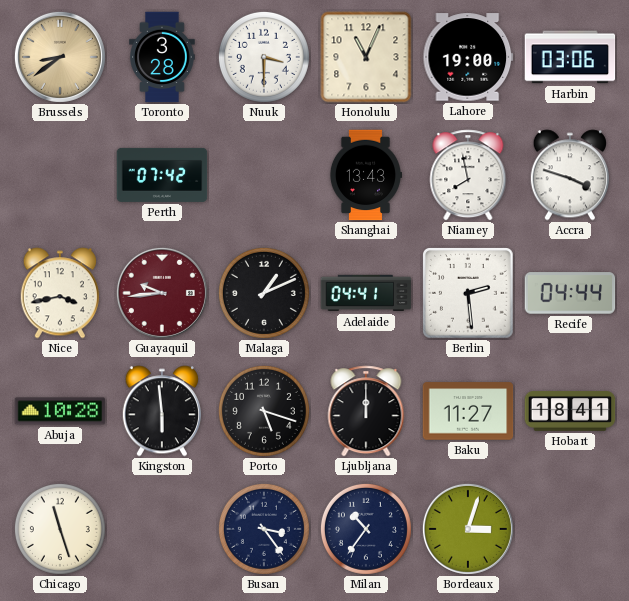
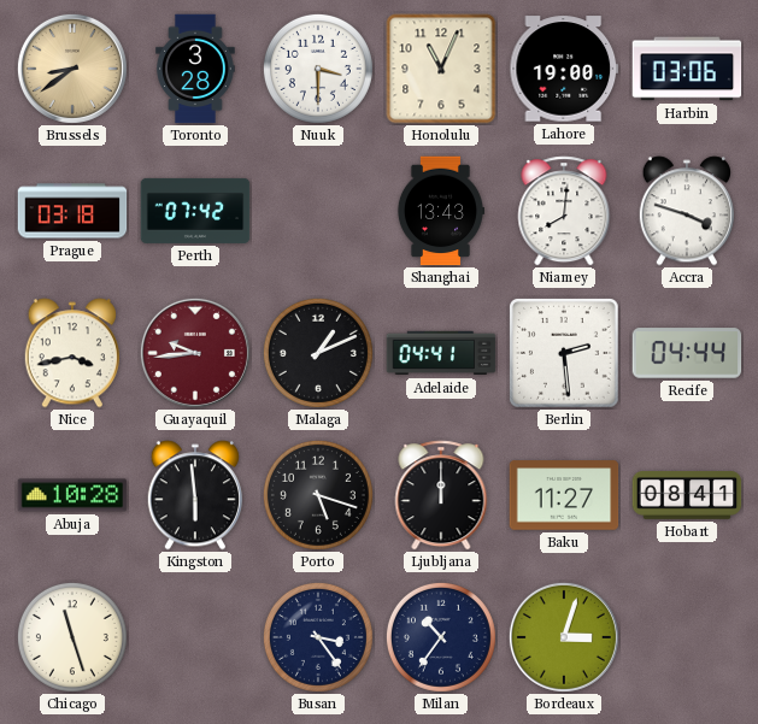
Prague: none -> 03:18 (72, 211)
Niamey: 7:58 -> 8:01 (564, 211)
Hobart: 18:41 -> 08:41 (687, 496)
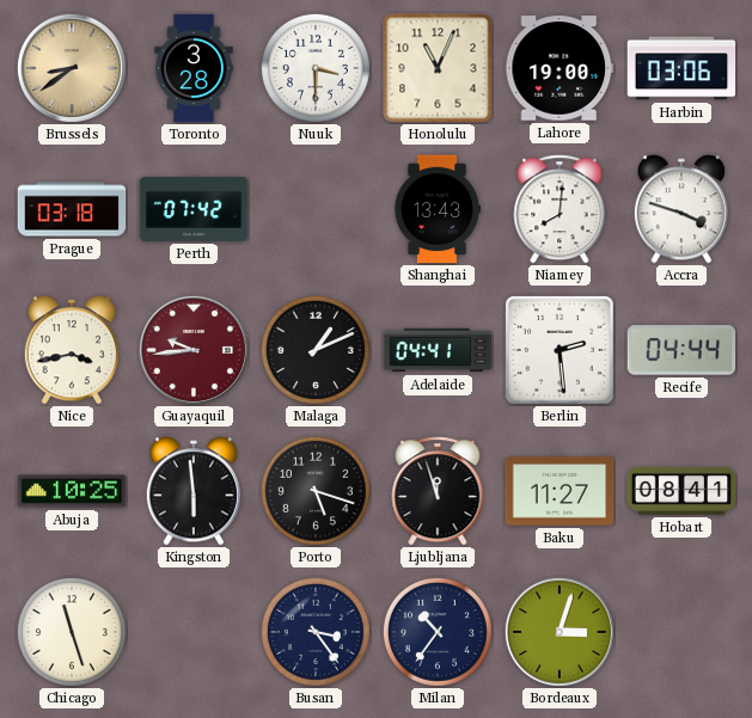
Abuja: 10:28 -> 10:25 (72, 491)
Ljubljana: 12:00 -> 11:57 (438, 491)
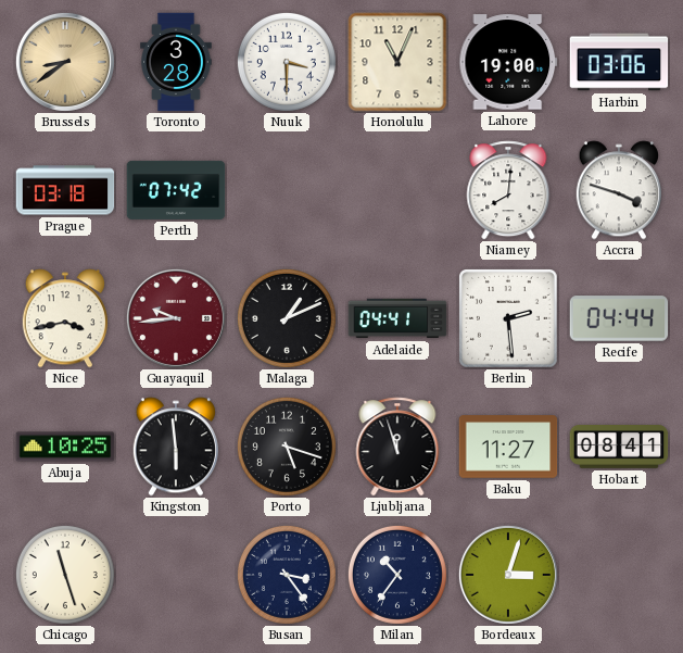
Shanghai: 13:43 -> none (436, 209)
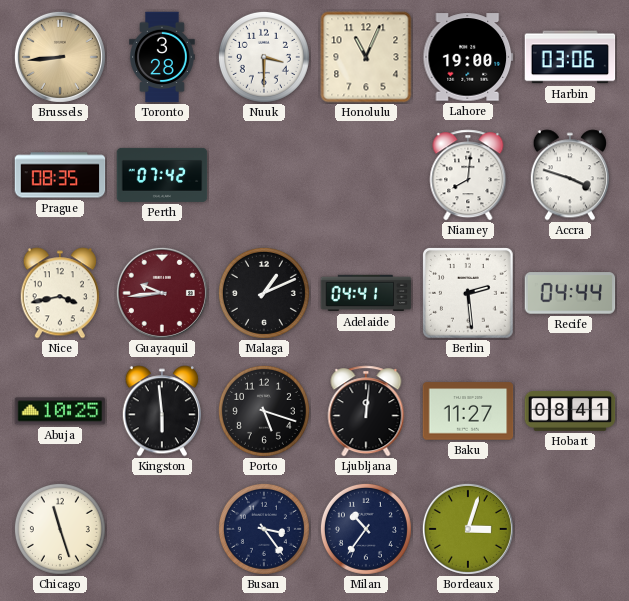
Brussels: 8:39 -> 8:44 (60, 57)
Prague: 03:18 -> 08:35 (60, 175)
Ljubljana: 11:57 -> 12:01 (366, 411)
